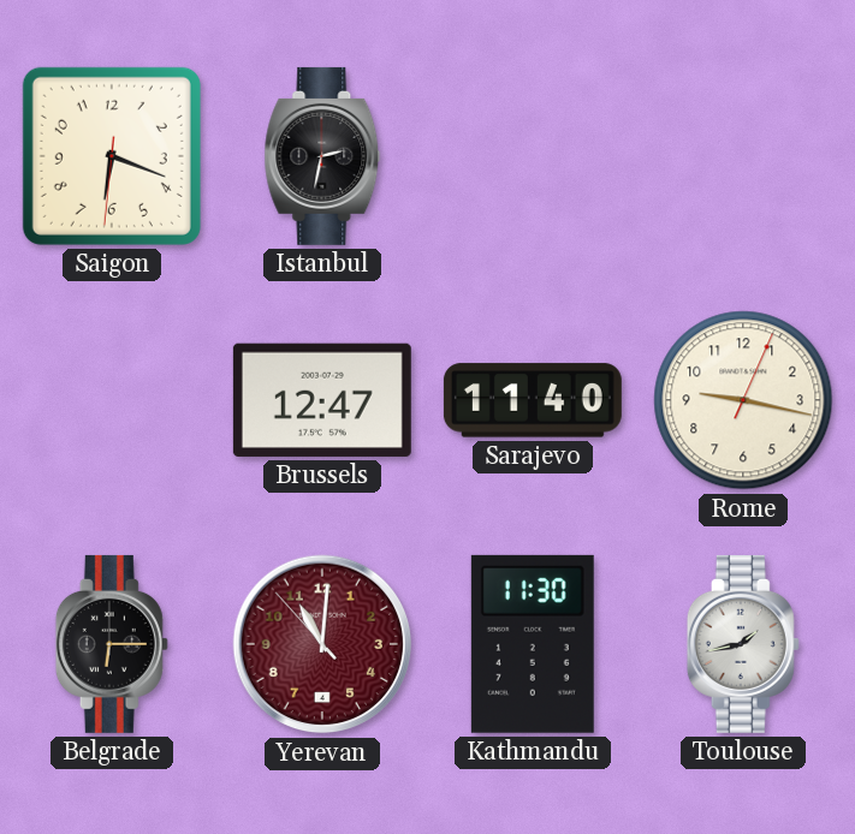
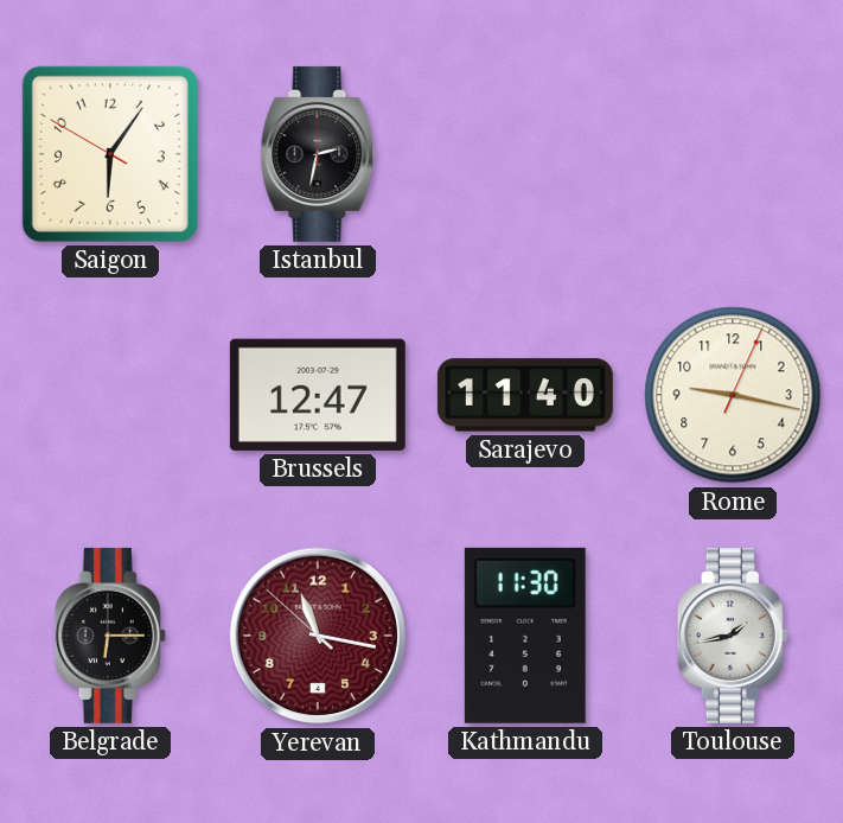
Saigon: 6:18 -> 6:05 (110, 154)
Yerevan: 11:00 -> 11:16 (318, 636)
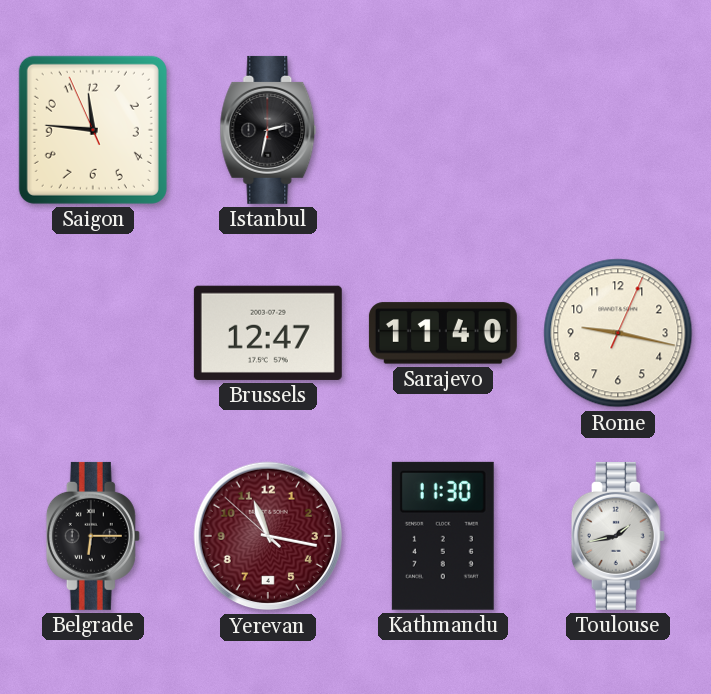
Saigon: 6:05 -> 11:45 (93, 130)
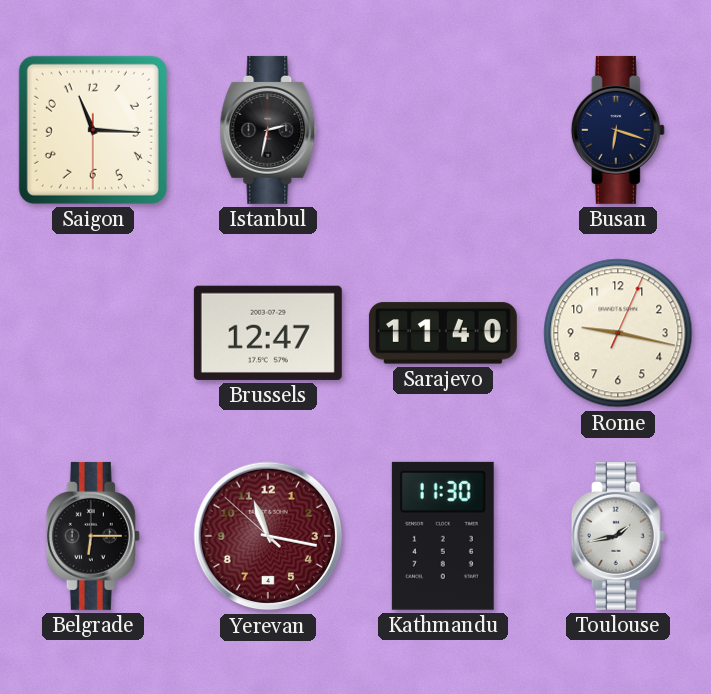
Saigon: 11:45 -> 11:15 (93, 130)
Busan: none -> 6:18 (618, 130)
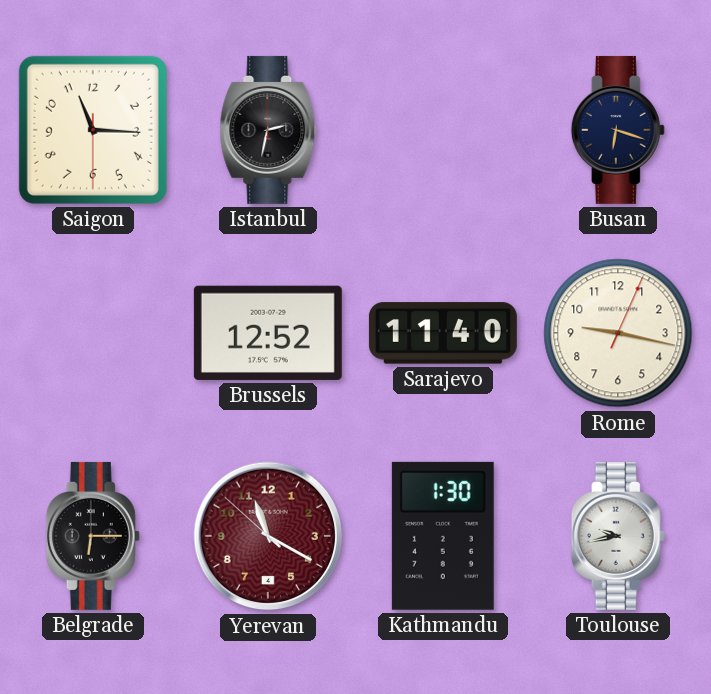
Brussels: 12:47 -> 12:52 (268, 333)
Yerevan: 11:16 -> 11:19 (268, 536)
Kathmandu: 11:30 -> 1:30 (443, 536)
Toulouse: 1:43 -> 9:43 (618, 536)
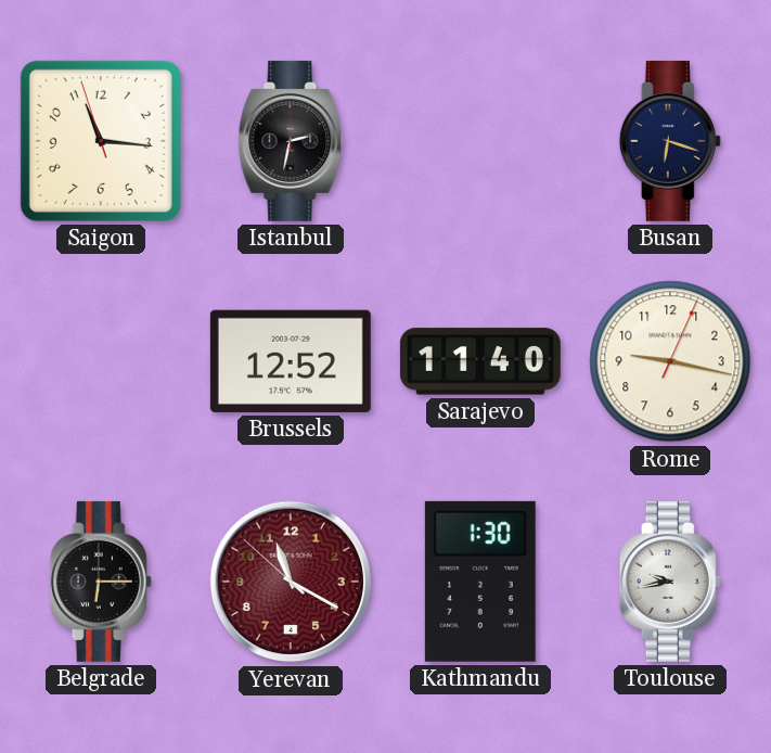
Saigon: 11:15:30 -> 11:15:57 (101, 141)
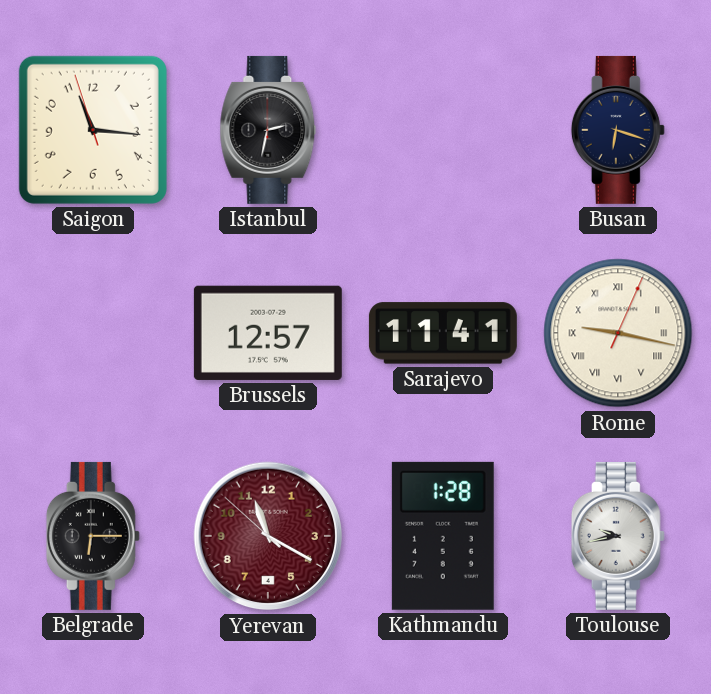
Brussels: 12:52 -> 12:57 (268, 333)
Sarajevo: 11:40 -> 11:41 (443, 333)
Rome numerals: Arabic -> Roman (618, 333)
Kathmandu: 1:30 -> 1:28 (443, 536)
